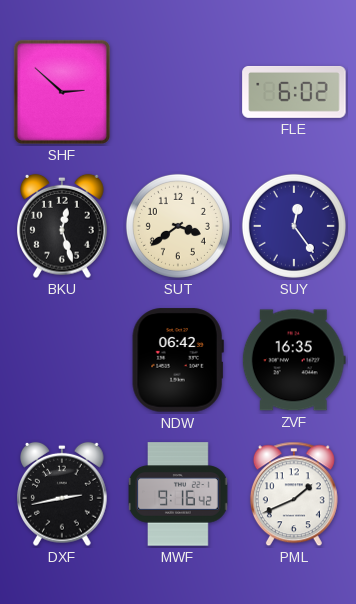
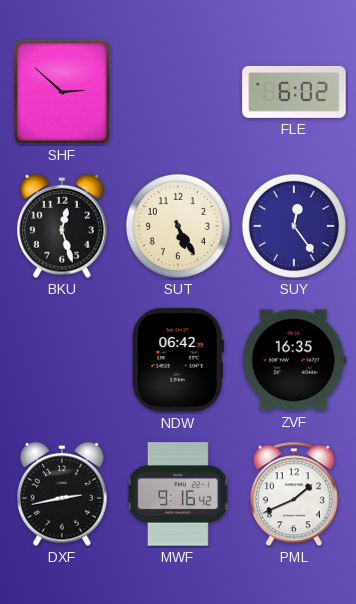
SUT: 3:39 -> 5:25 (178, 226)
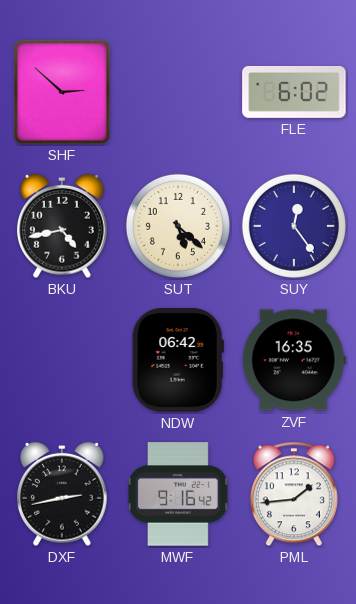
BKU: 12:27 -> 4:43 (63, 226)
SUT: 5:25 -> 5:22 (178, 226)
PML: 1:41 -> 1:44 (294, 494)
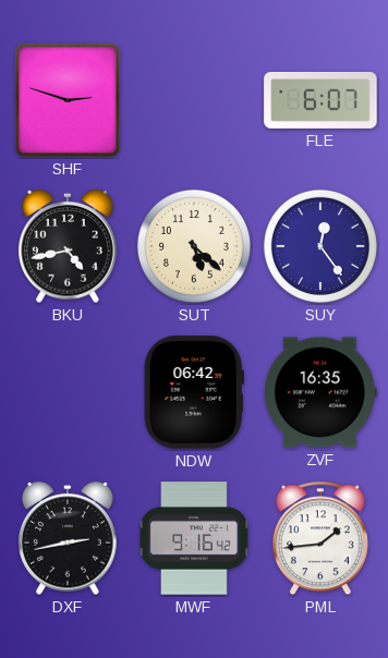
SHF: 2:52 -> 2:48 (68, 100)
FLE: 6:02 -> 6:07 (320, 100)
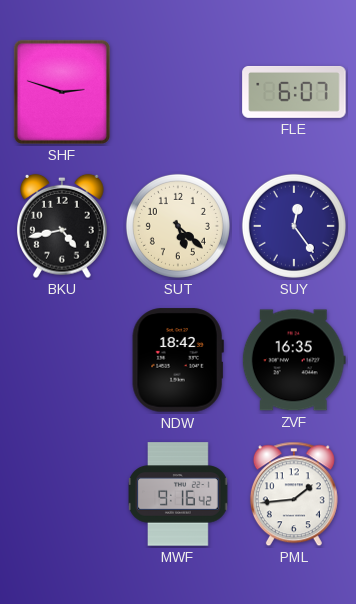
NDW: 06:42 -> 18:42 (178, 360)
DXF: 2:43 -> none (69, 538)
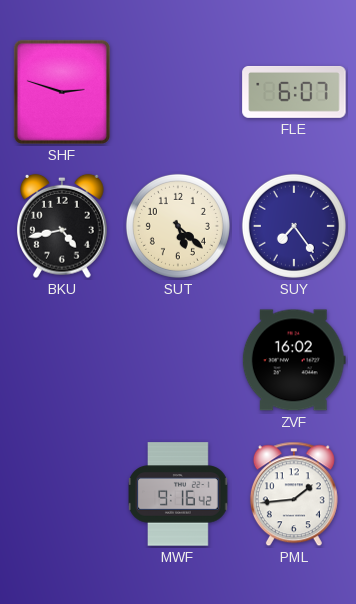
SUY: 12:24 -> 7:24 (294, 226)
NDW: 18:42 -> none (178, 360)
ZVF: 16:35 -> 16:02 (294, 360)
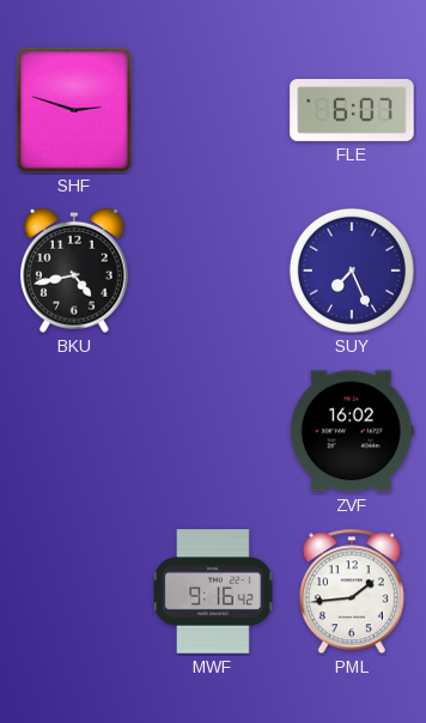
SUT: 5:22 -> none (178, 226)
SUY: 7:24 -> 7:26 (352, 271)
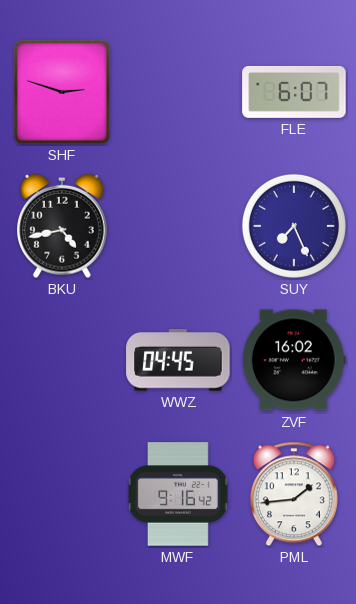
WWZ: none -> 04:45 (178, 360)
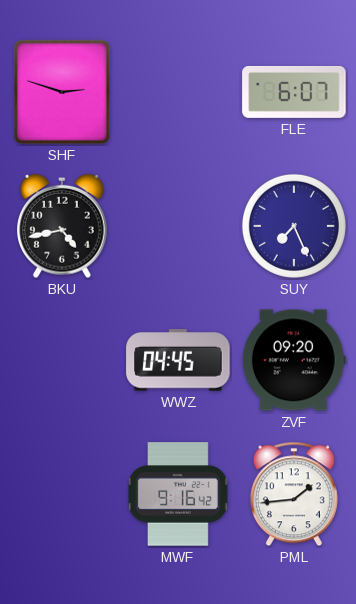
ZVF: 16:02 -> 09:20 (294, 360)
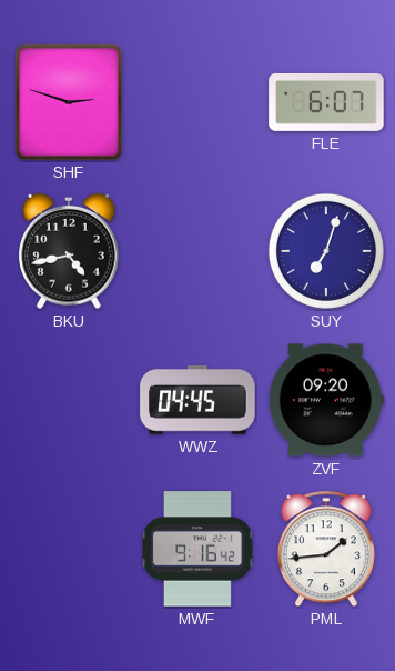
SUY: 7:26 -> 7:03 (326, 251)
